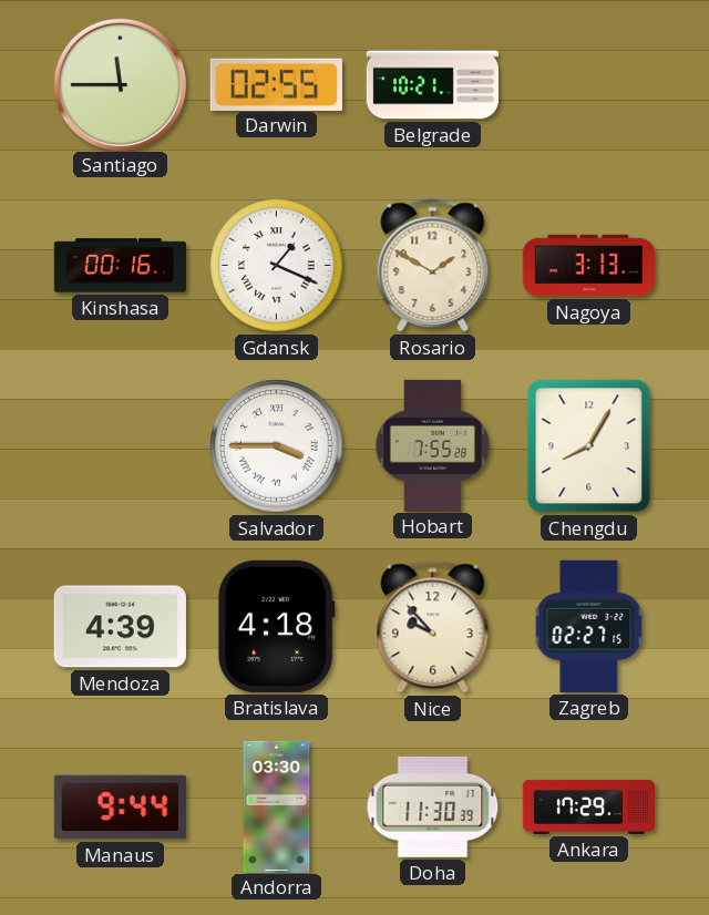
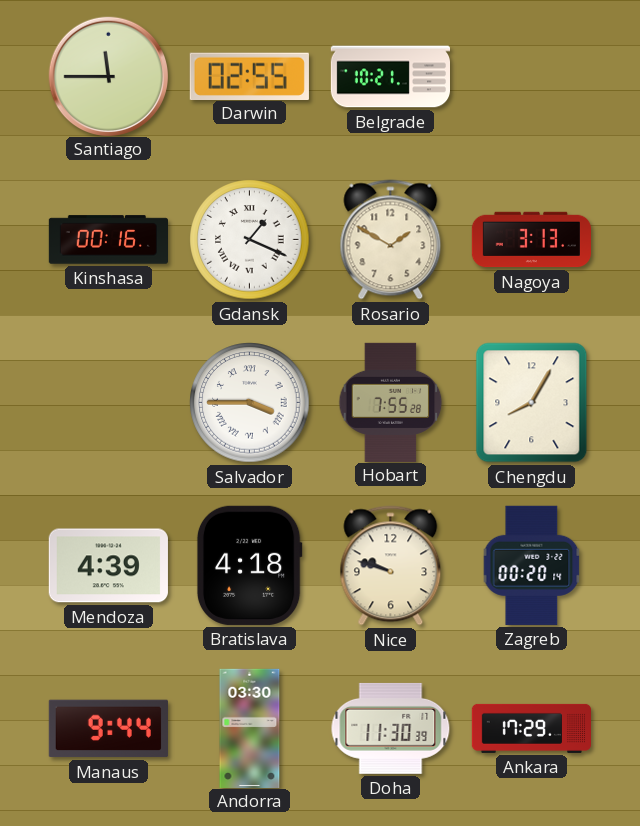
Nice: 9:53 -> 9:48 (391, 566)
Zagreb: 02:27 -> 00:20 (532, 565)
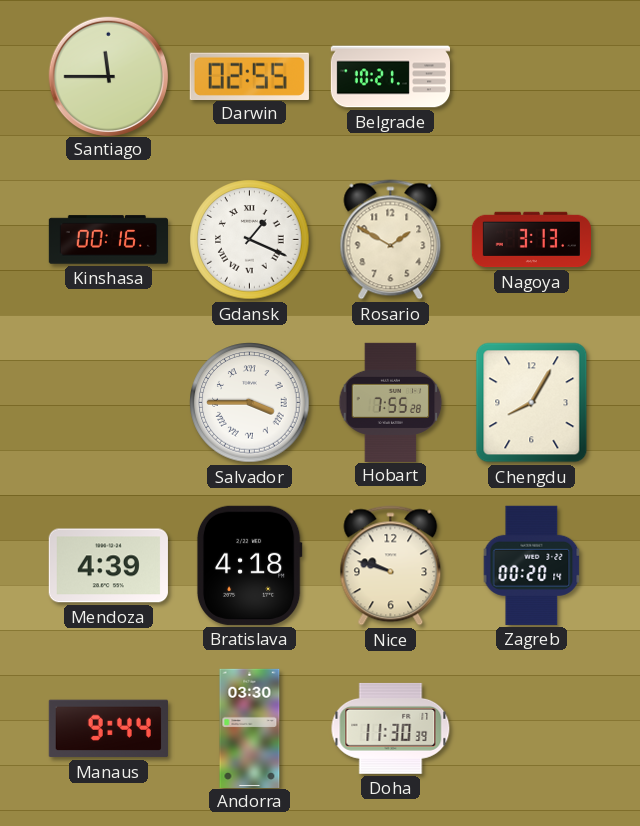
Ankara: 17:29 -> none (531, 728)
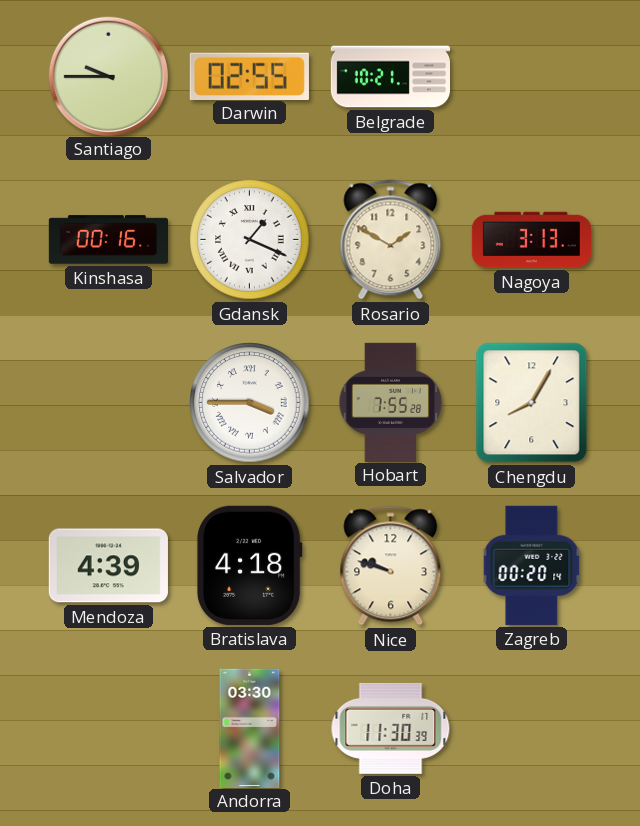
Santiago: 11:45 -> 9:45 (108, 76)
Manaus: 9:44 -> none (108, 729)
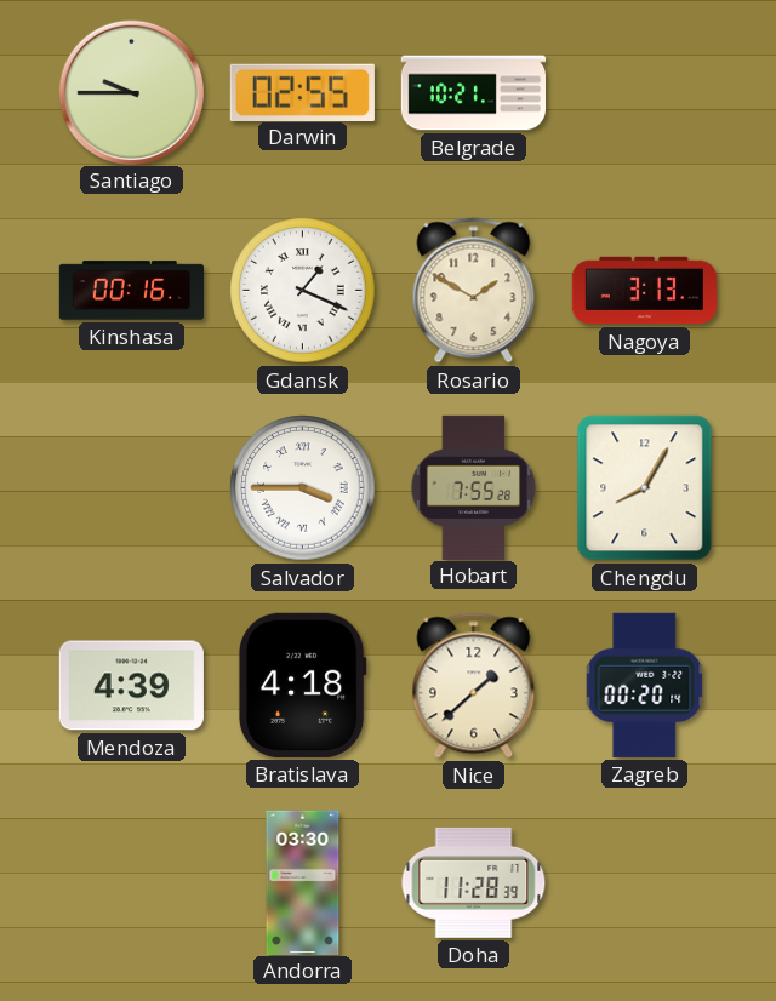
Nice: 9:48 -> 1:38 (474, 686)
Doha: 11:30 -> 11:28 (474, 882)
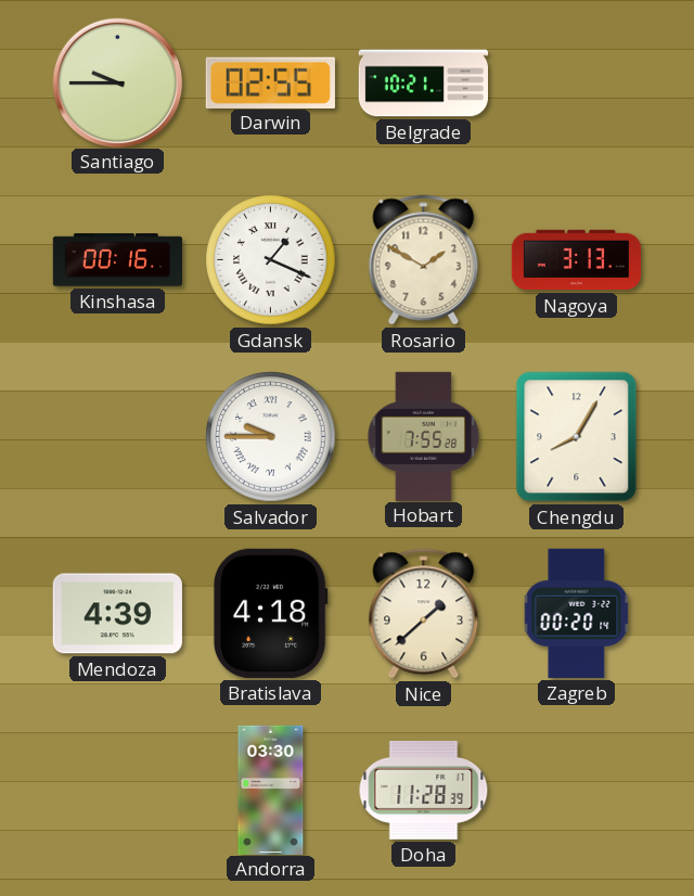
Salvador: 3:45 -> 9:45 (271, 437)
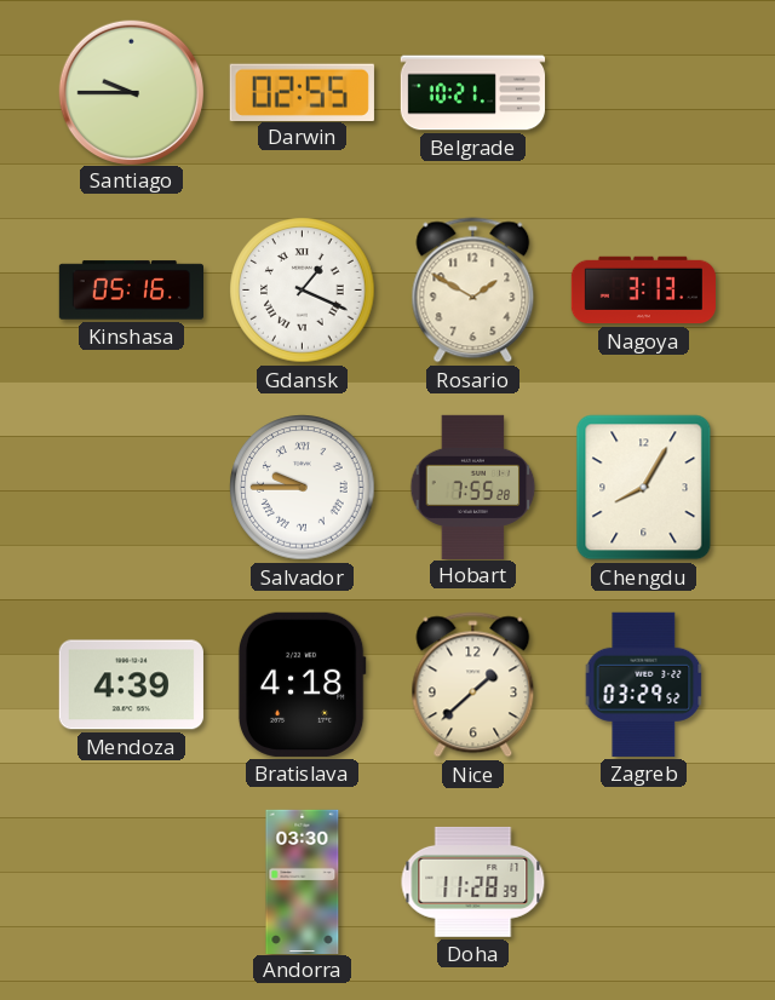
Kinshasa: 00:16 -> 05:16 (131, 291)
Zagreb: 00:20 -> 03:29 (644, 684)
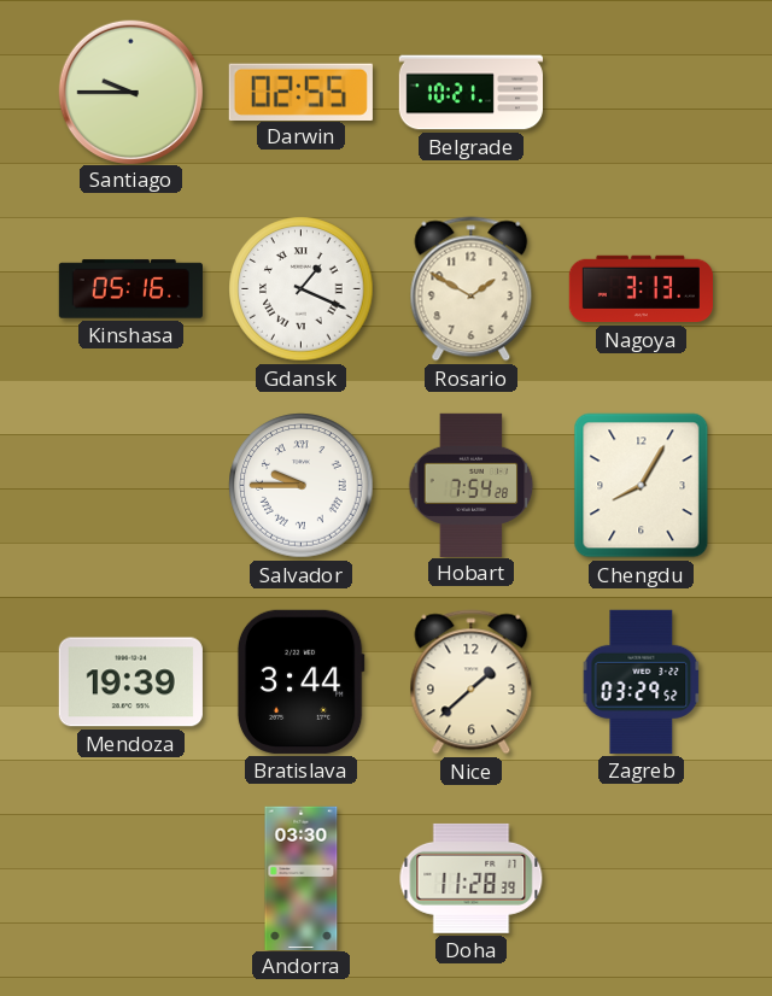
Hobart: 7:55 -> 7:54 (472, 485)
Mendoza: 4:39 -> 19:39 (130, 682)
Bratislava: 4:18 -> 3:44 (300, 681)
